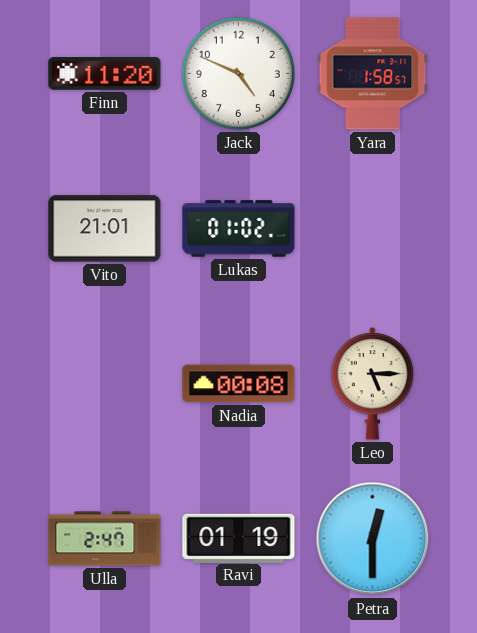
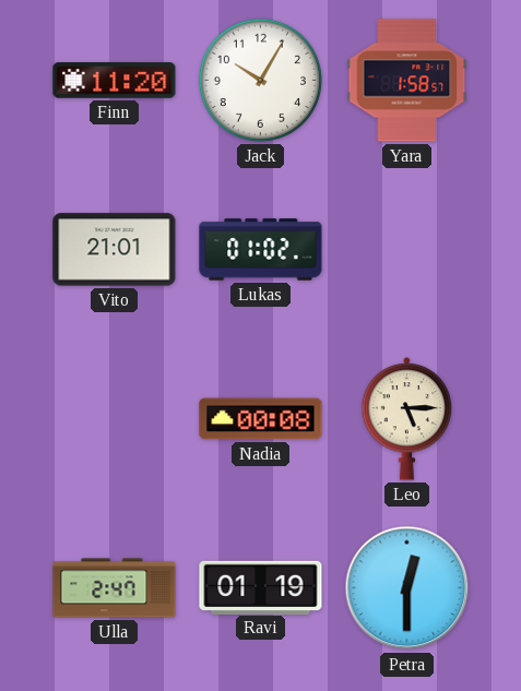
Jack: 4:49 -> 10:05 (260, 80)
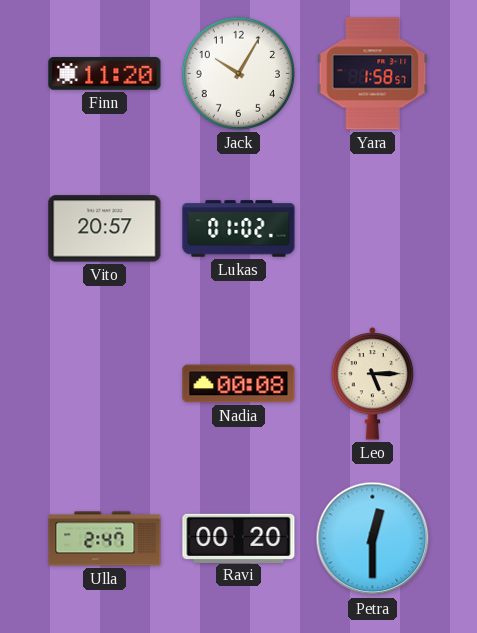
Vito: 21:01 -> 20:57 (105, 229)
Ravi: 01:19 -> 00:20 (239, 538)
